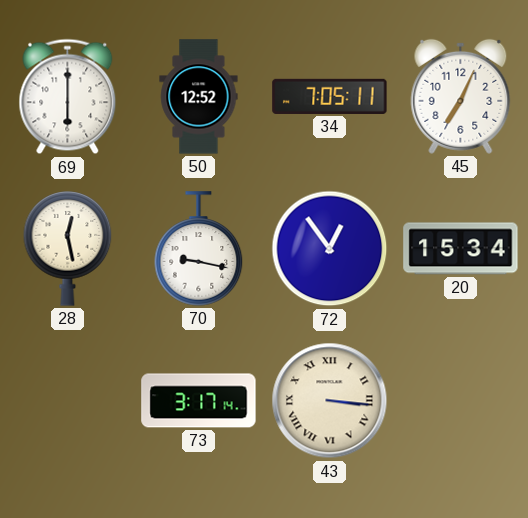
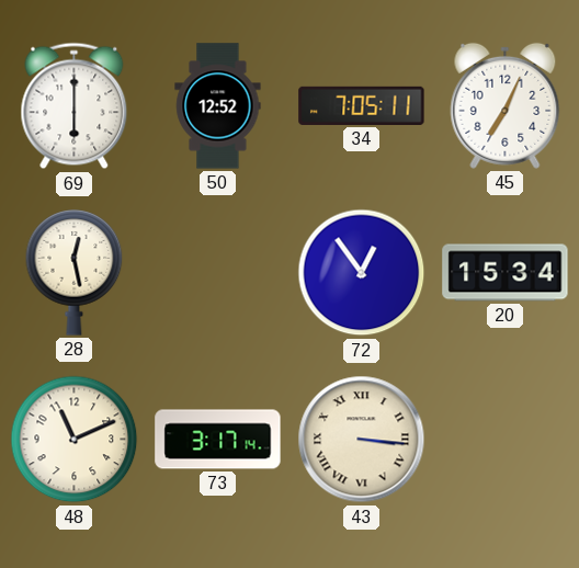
70: 9:17 -> none (199, 249)
48: none -> 11:11 (75, 440)
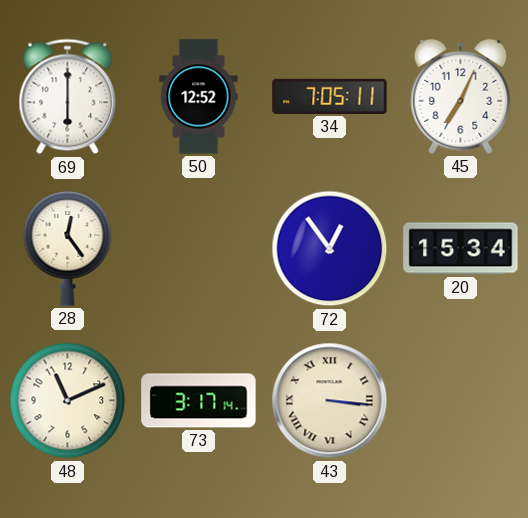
28: 12:28 -> 12:24 (68, 249)
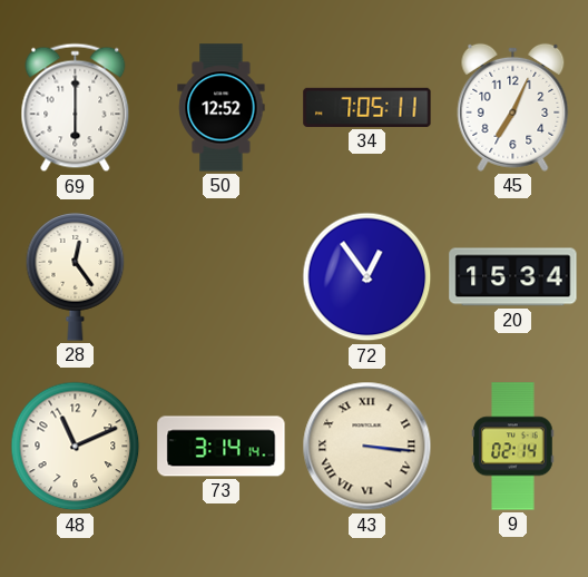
73: 3:17 -> 3:14 (222, 447)
9: none -> 02:14 (513, 447)
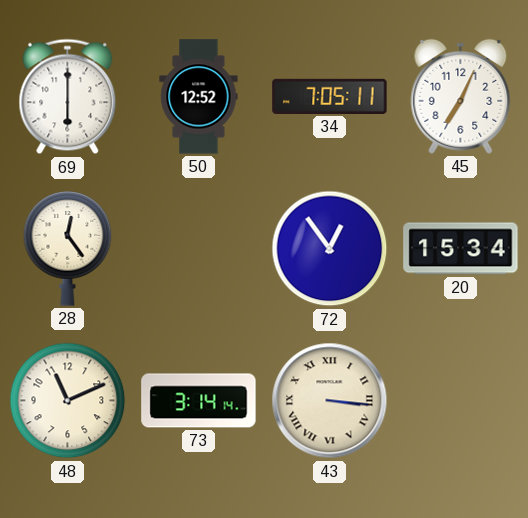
9: 02:14 -> none (513, 447)
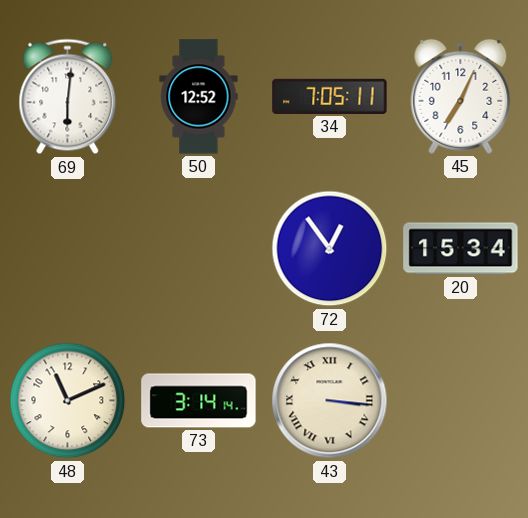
69: 6:00 -> 6:01 (68, 97)
28: 12:24 -> none (68, 249)
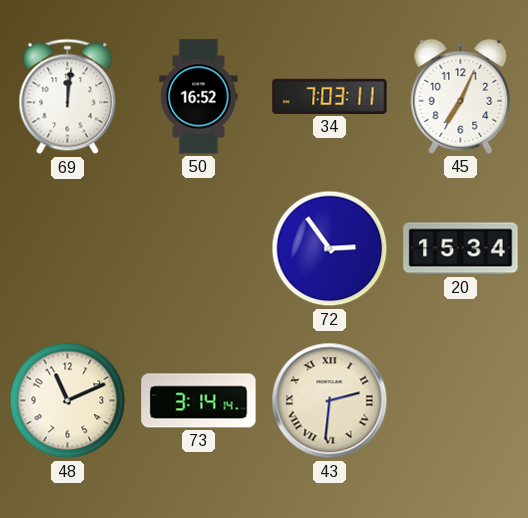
69: 6:01 -> 12:01 (68, 97)
50: 12:52 -> 16:52 (199, 97)
34: 7:05 -> 7:03 (330, 96)
72: 12:54 -> 2:54 (330, 249)
43: 3:16 -> 2:31 (330, 401)
